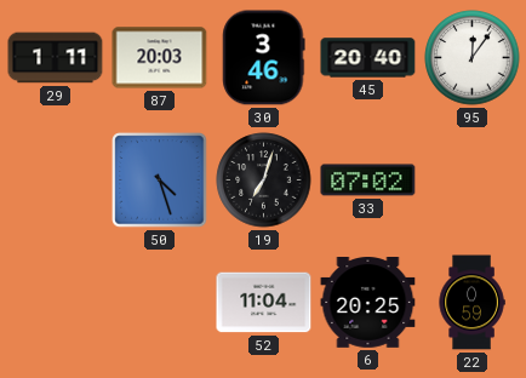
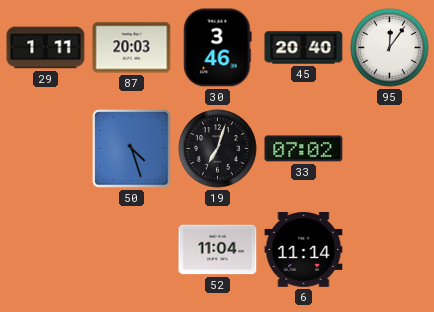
6: 20:25 -> 11:14 (304, 250)
22: 0:59 -> none (471, 303)
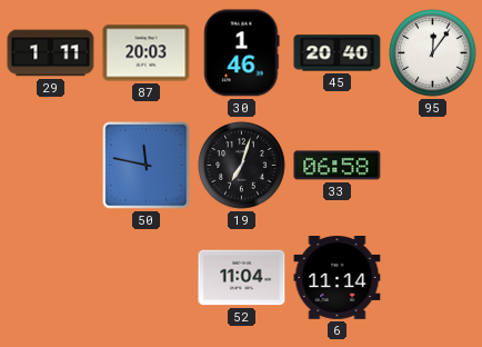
30: 3:46 -> 1:46 (242, 53)
50: 4:27 -> 11:47 (147, 166)
33: 07:02 -> 06:58 (338, 166)
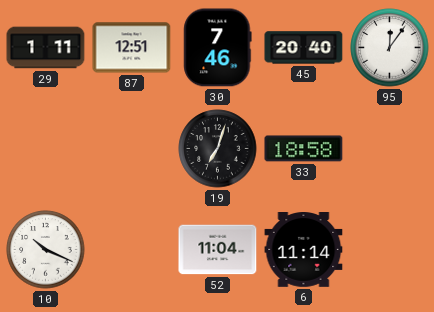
87: 20:03 -> 12:51 (132, 48)
30: 1:46 -> 7:46 (218, 48)
50: 11:47 -> none (147, 166)
33: 06:58 -> 18:58 (304, 149)
10: none -> 10:19 (46, 250)
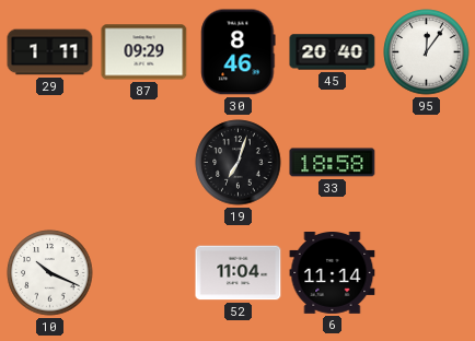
87: 12:51 -> 09:29 (144, 52)
30: 7:46 -> 8:46 (239, 52)
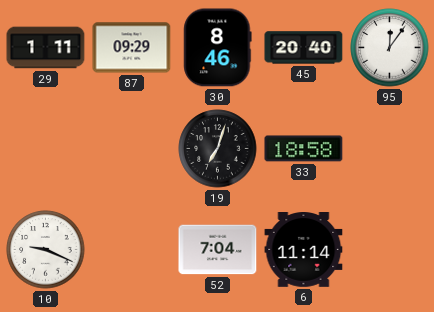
10: 10:19 -> 9:19 (46, 250)
52: 11:04 -> 7:04 (218, 250)
